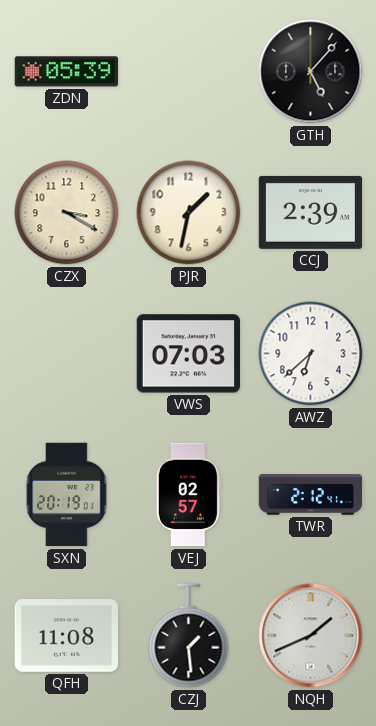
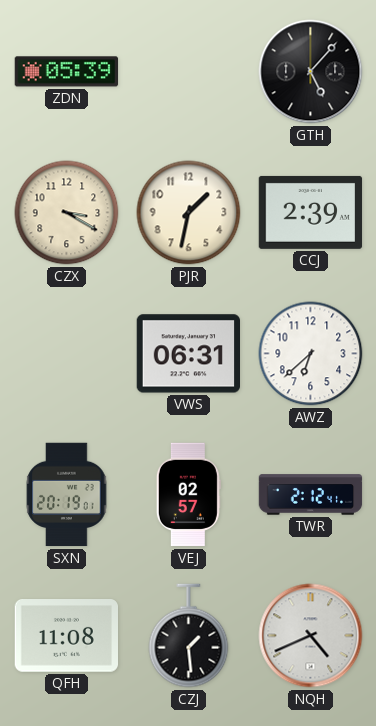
VWS: 07:03 -> 06:31 (188, 354)
NQH: 1:41 -> 4:41 (311, 636)
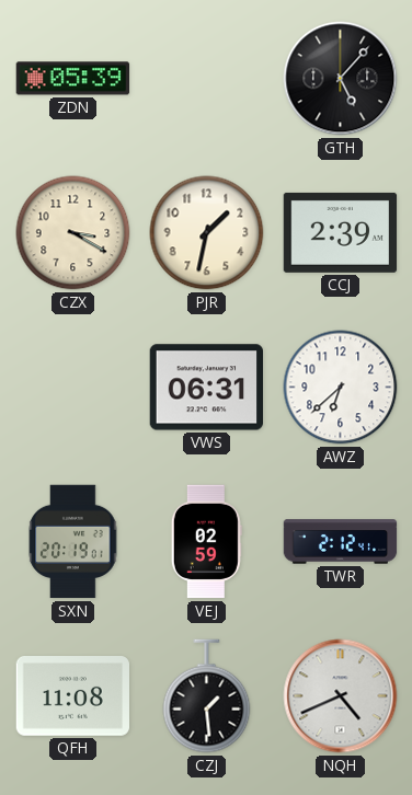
VEJ: 02:57 -> 02:59 (206, 542)
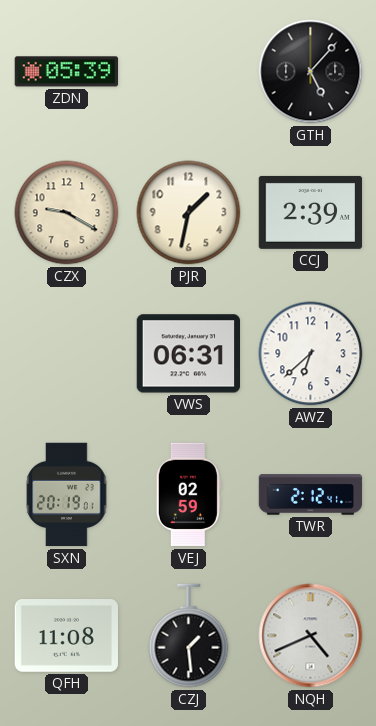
CZX: 3:20 -> 9:20 (67, 213)
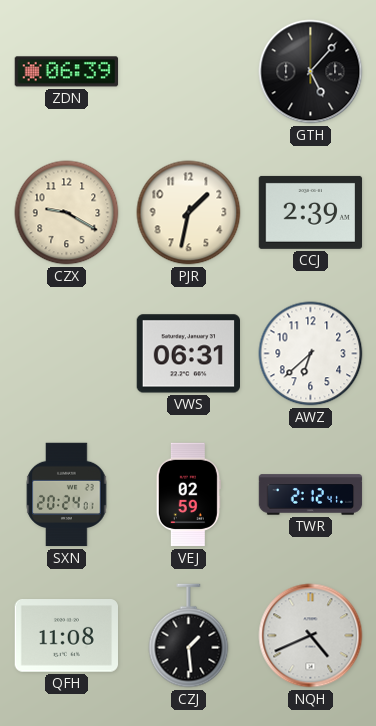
ZDN: 05:39 -> 06:39 (67, 72)
SXN: 20:19 -> 20:24 (67, 495)
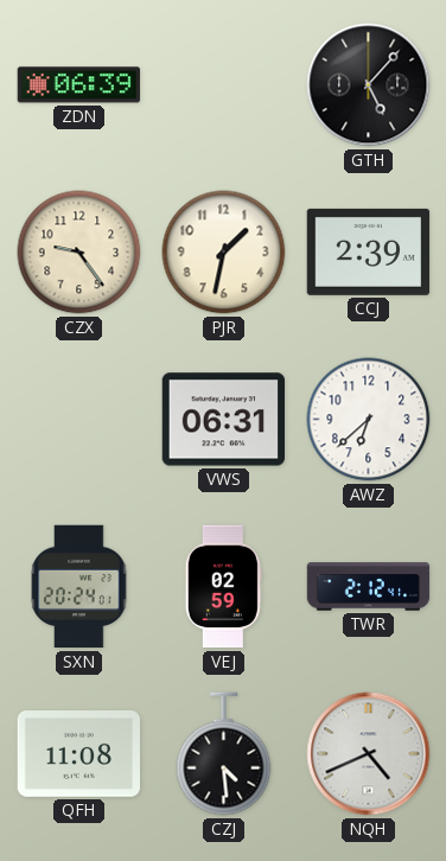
CZX: 9:20 -> 9:24 (79, 253)
CZJ: 1:29 -> 4:29 (224, 754)
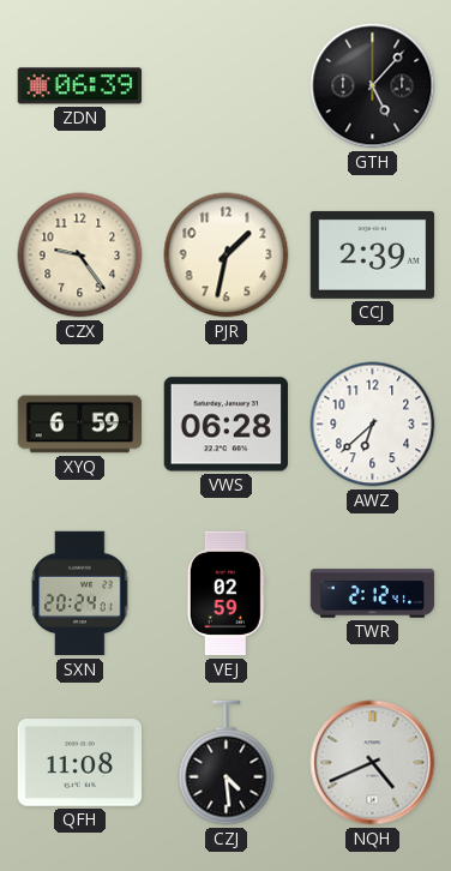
XYQ: none -> 6:59 (80, 425)
VWS: 06:31 -> 06:28 (225, 425)
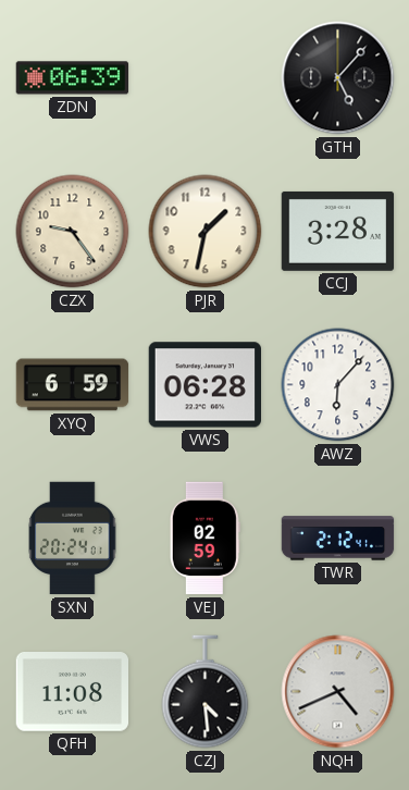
CCJ: 2:39 -> 3:28 (338, 231)
AWZ: 6:38 -> 6:07 (338, 385)
